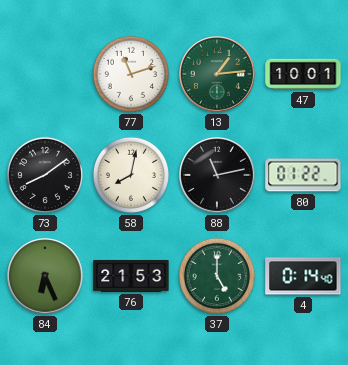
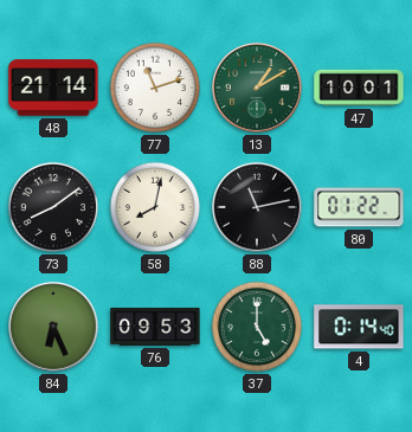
48: none -> 21:14 (53, 88)
13: 1:14 -> 1:10 (258, 89)
76: 21:53 -> 09:53 (155, 327)
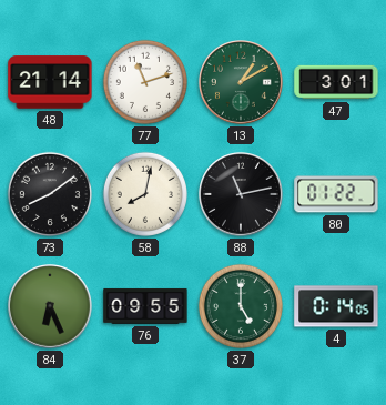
47: 10:01 -> 3:01 (336, 82)
76: 09:53 -> 09:55 (145, 306)
4: 0:14:40 -> 0:14:05 (336, 306)
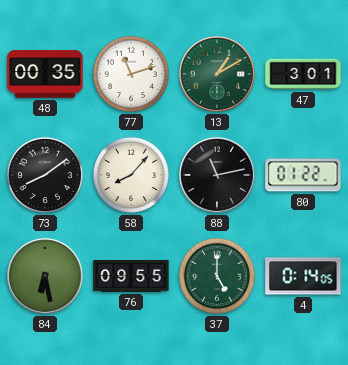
48: 21:14 -> 00:35 (45, 74)
58: 8:02 -> 8:07 (130, 175)
84: 6:26 -> 6:28 (46, 277)
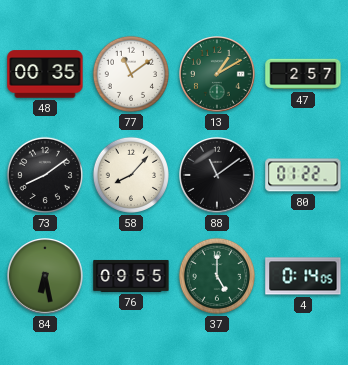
77: 11:12 -> 11:09 (130, 74)
47: 3:01 -> 2:57 (303, 74)
88: 11:13 -> 11:09 (218, 176)
